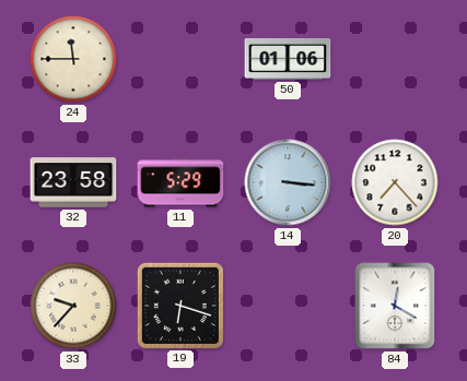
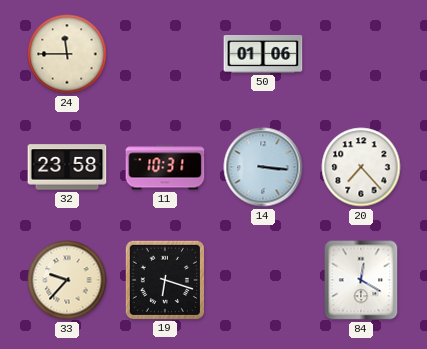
11: 5:29 -> 10:31 (165, 167)
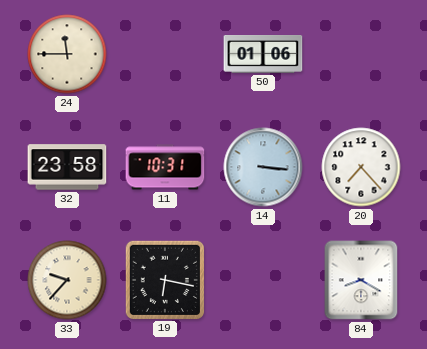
19: 6:18 -> 6:17 (164, 279)
84: 12:20 -> 8:20 (361, 280)
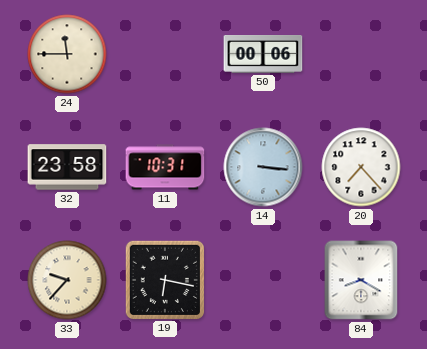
50: 01:06 -> 00:06 (263, 55)
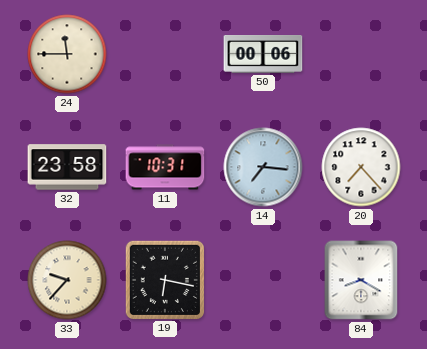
14: 3:16 -> 7:16 (263, 167)
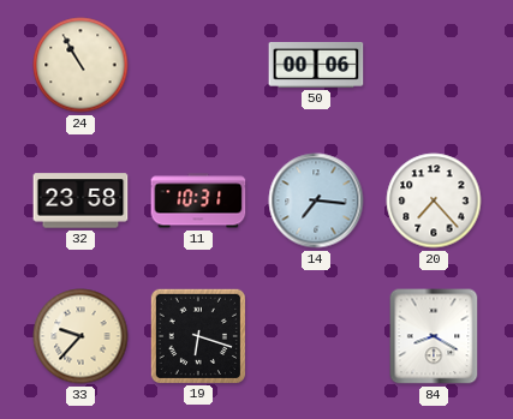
24: 11:45 -> 10:55 (80, 65)
19: 6:17 -> 6:18 (197, 335)
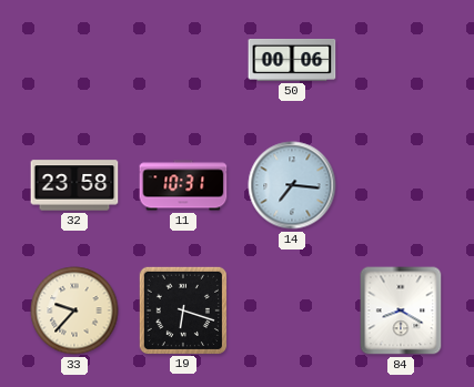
24: 10:55 -> none (80, 65)
20: 7:23 -> none (434, 200)
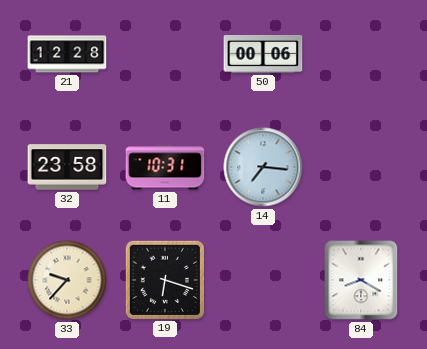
21: none -> 12:28 (67, 54)
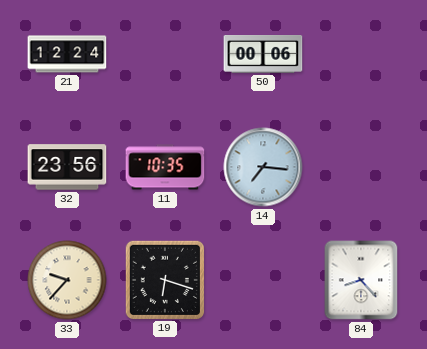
21: 12:28 -> 12:24 (67, 54)
32: 23:58 -> 23:56 (67, 167)
11: 10:31 -> 10:35 (165, 167)
84: 8:20 -> 8:23 (361, 280)
